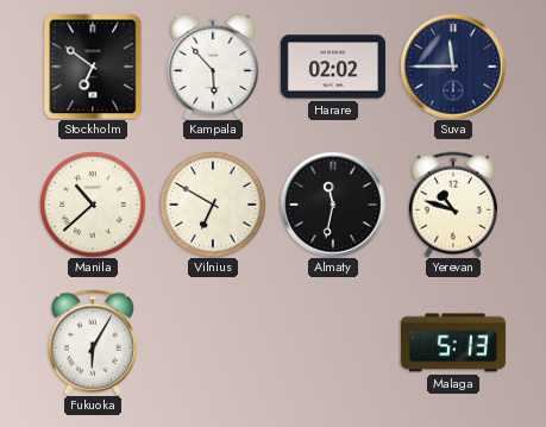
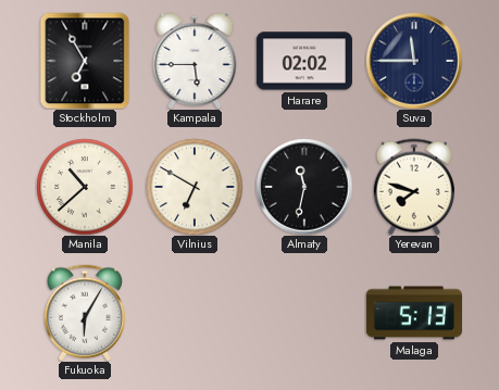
Stockholm: 6:51 -> 6:55 (85, 61)
Kampala: 5:53 -> 5:45 (195, 61)
Yerevan: 10:48 -> 7:48 (414, 187)
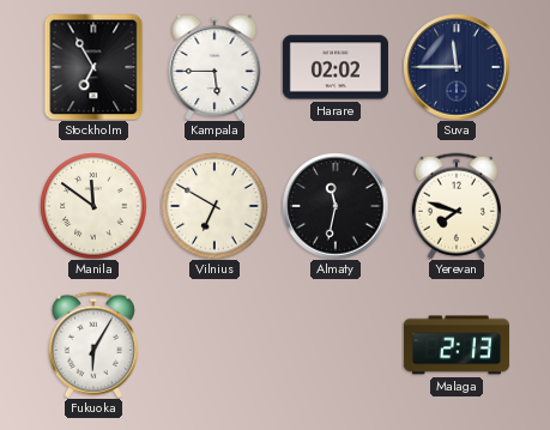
Manila: 10:38 -> 11:51 (93, 206)
Malaga: 5:13 -> 2:13 (457, 345)
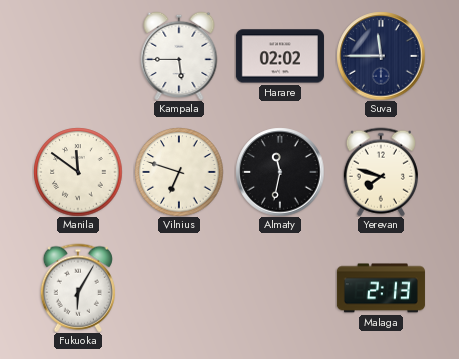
Stockholm: 6:55 -> none (93, 67)
Vilnius: 6:50 -> 6:48 (179, 172)
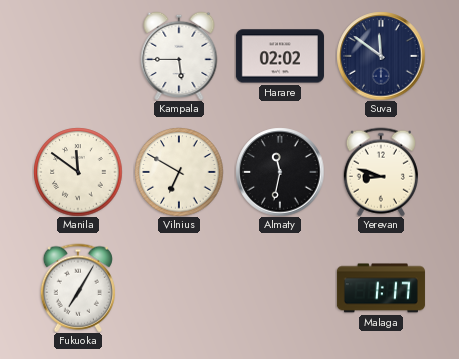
Suva: 11:45 -> 11:51 (381, 56)
Vilnius: 6:48 -> 6:50 (179, 172)
Yerevan: 7:48 -> 8:48 (381, 172)
Fukuoka: 6:05 -> 7:05 (78, 288)
Malaga: 2:13 -> 1:17 (381, 288)
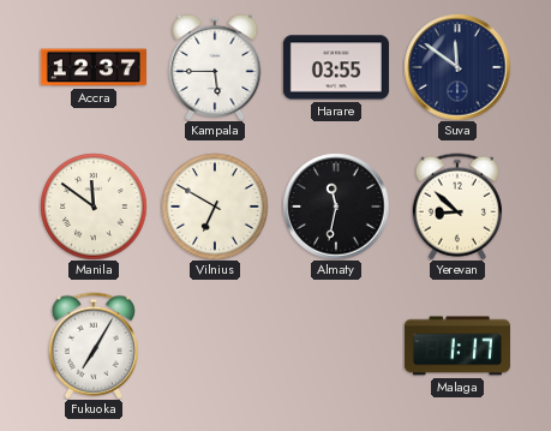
Accra: none -> 12:37 (94, 67)
Harare: 02:02 -> 03:55 (336, 67)
Yerevan: 8:48 -> 8:52 (457, 206)
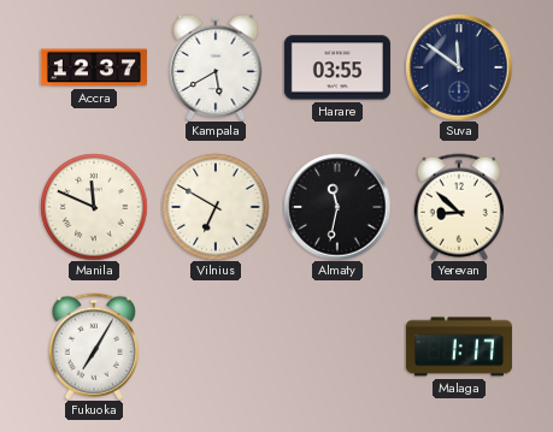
Kampala: 5:45 -> 5:40 (216, 67)
Manila: 11:51 -> 11:49 (94, 207)
